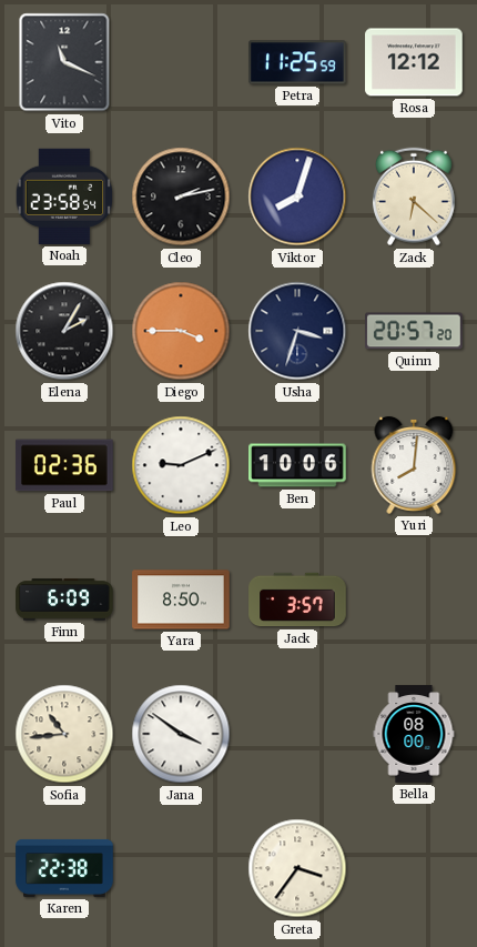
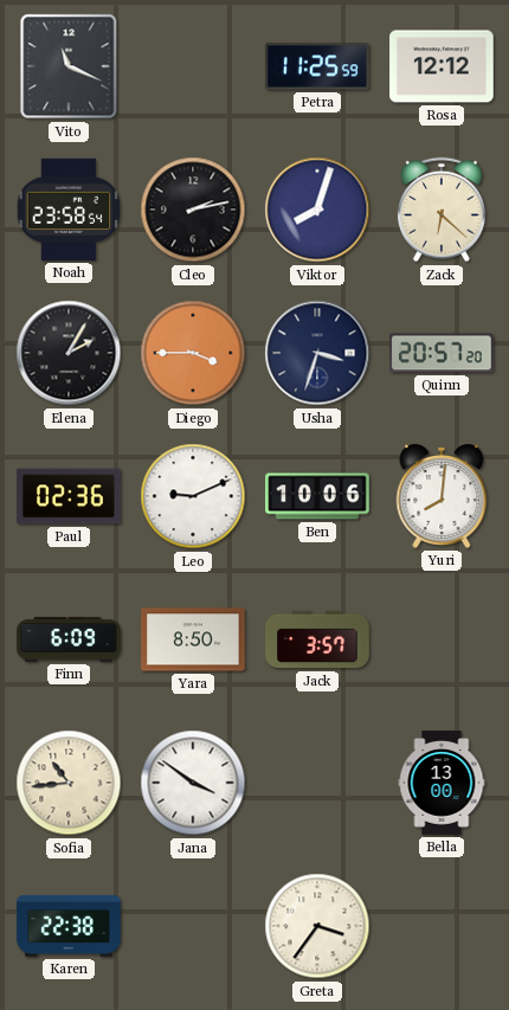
Bella: 08:00 -> 13:00 (442, 783)
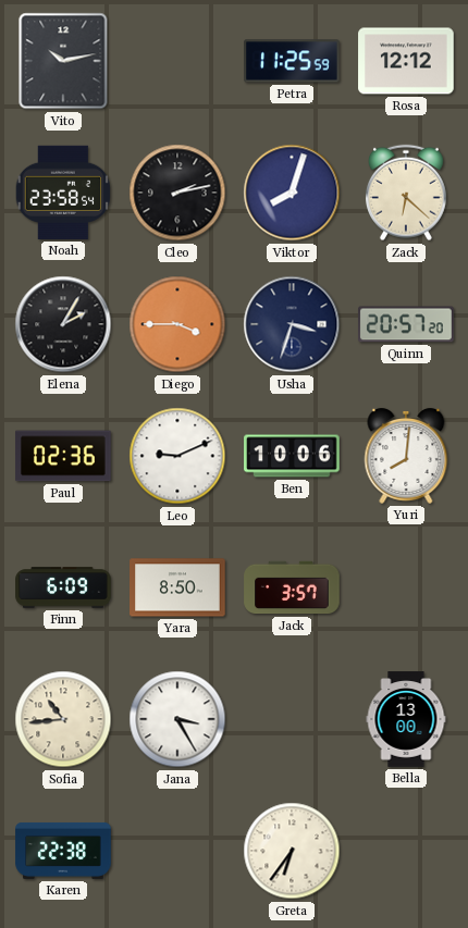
Vito: 11:19 -> 10:13 (63, 61)
Jana: 3:51 -> 3:25 (177, 719)
Greta: 3:36 -> 6:36 (292, 851)
